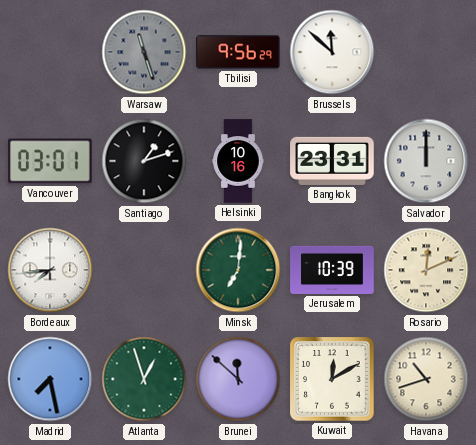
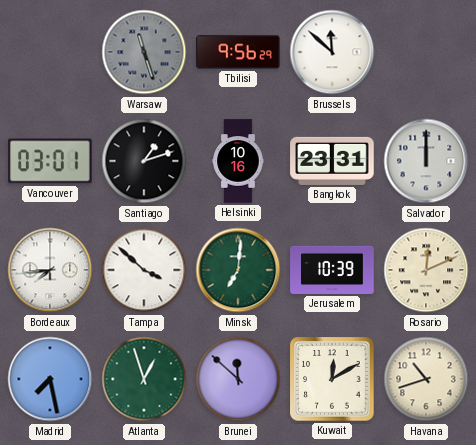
Tampa: none -> 3:52 (144, 270)
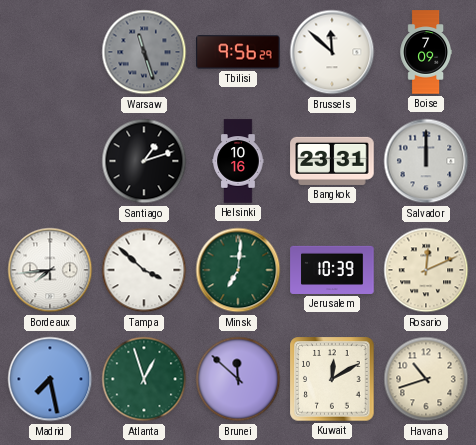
Boise: none -> 7:09 (425, 52)
Vancouver: 03:01 -> none (50, 161)
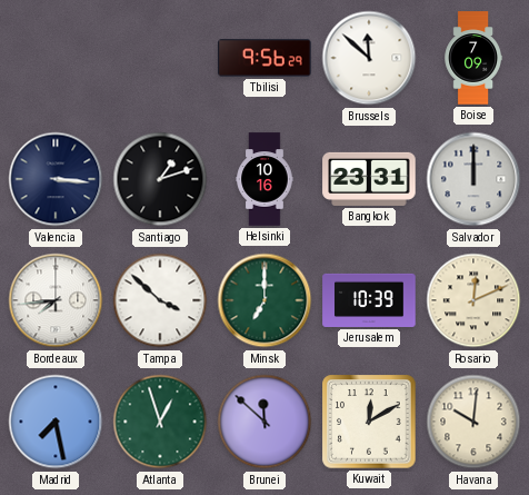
Warsaw: 11:27 -> none (144, 52)
Valencia: none -> 3:16 (56, 179)
Minsk: 7:01 -> 7:00 (264, 300)
Havana: 10:42 -> 10:01 (473, 422)
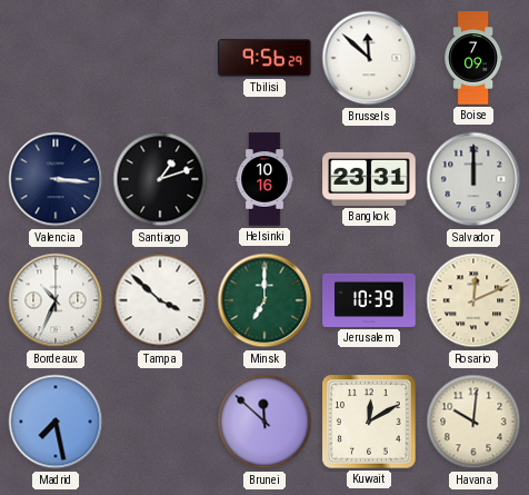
Bordeaux: 7:44 -> 10:34 (56, 300)
Atlanta: 12:57 -> none (160, 422)
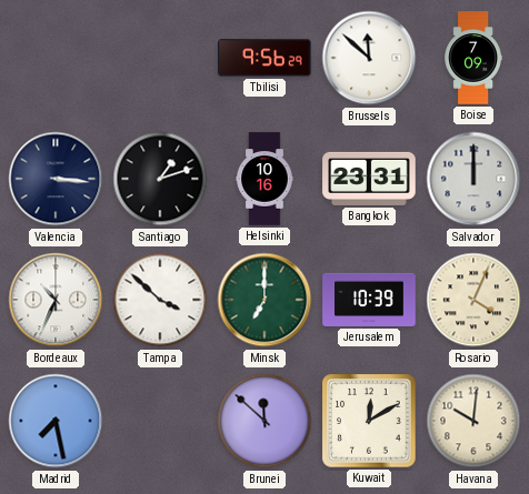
Rosario: 12:11 -> 4:04 (473, 300)
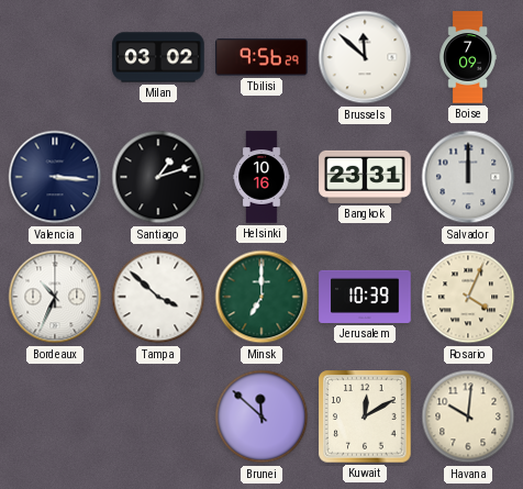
Milan: none -> 03:02 (158, 57)
Madrid: 7:28 -> none (56, 421)
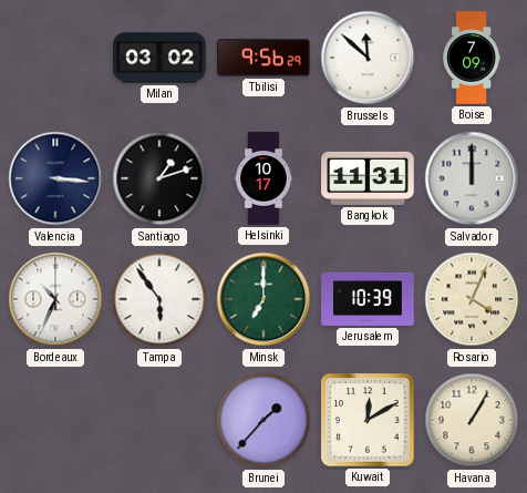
Helsinki: 10:16 -> 10:17 (263, 178)
Bangkok: 23:31 -> 11:31 (368, 178)
Tampa: 3:52 -> 5:54 (159, 299)
Brunei: 11:52 -> 1:37 (263, 420)
Havana: 10:01 -> 1:05 (472, 420)
